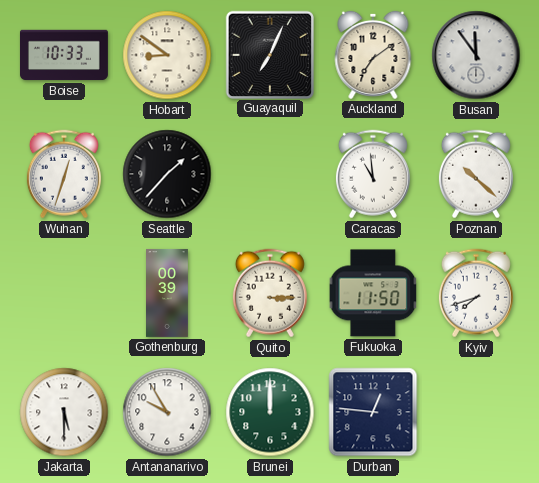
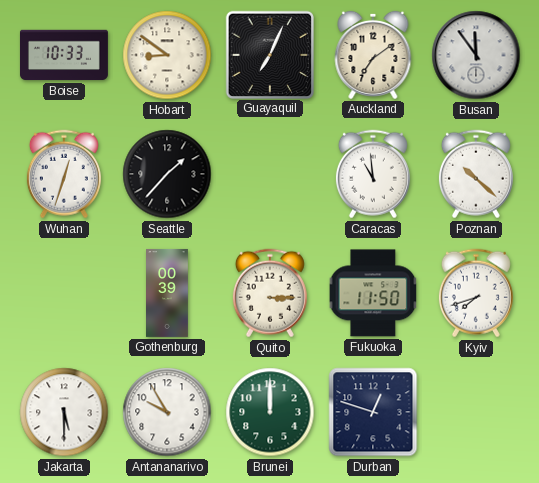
Durban: 12:46 -> 12:48 (373, 412)
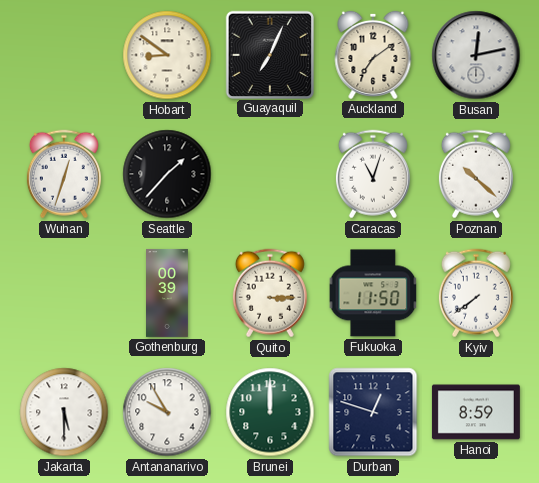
Boise: 10:33 -> none (64, 55)
Busan: 11:54 -> 12:13 (476, 55)
Caracas: 10:59 -> 11:03 (373, 174)
Kyiv: 7:42 -> 7:39 (476, 293)
Hanoi: none -> 8:59 (476, 412)
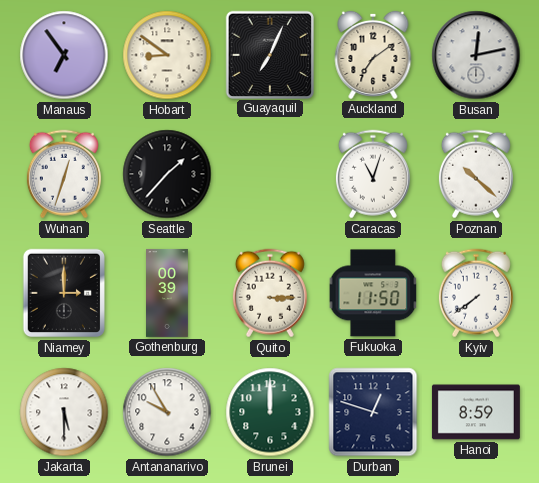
Manaus: none -> 6:54 (64, 55)
Niamey: none -> 3:00 (63, 293)
